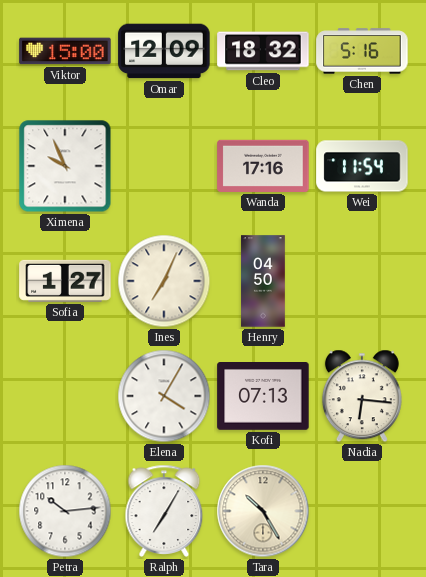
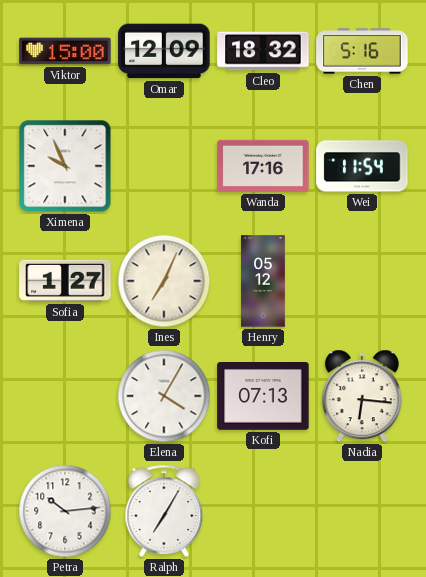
Henry: 04:50 -> 05:12 (263, 281)
Tara: 10:25 -> none (263, 511)
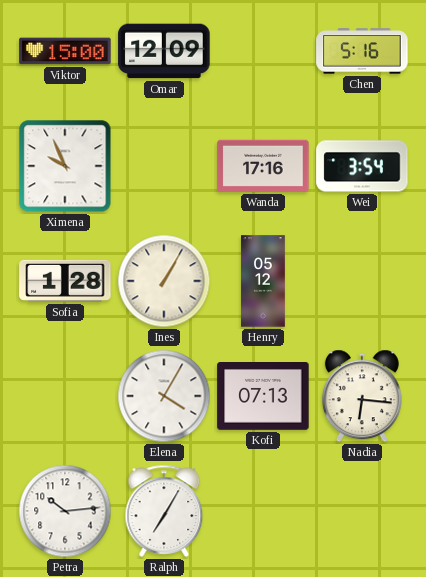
Cleo: 18:32 -> none (263, 51)
Wei: 11:54 -> 3:54 (362, 166)
Sofia: 1:27 -> 1:28 (65, 281)
Ines: 7:04 -> 1:05 (164, 281)
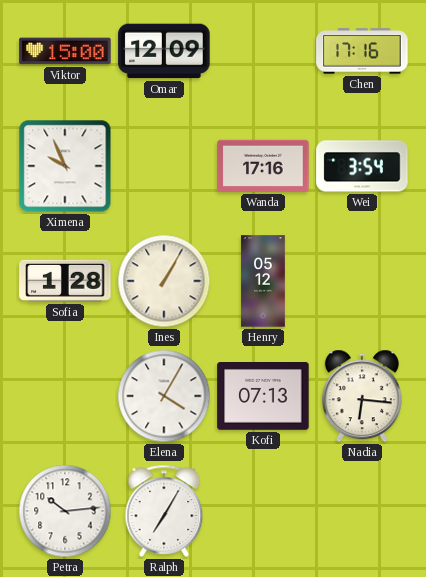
Chen: 5:16 -> 17:16 (362, 51)
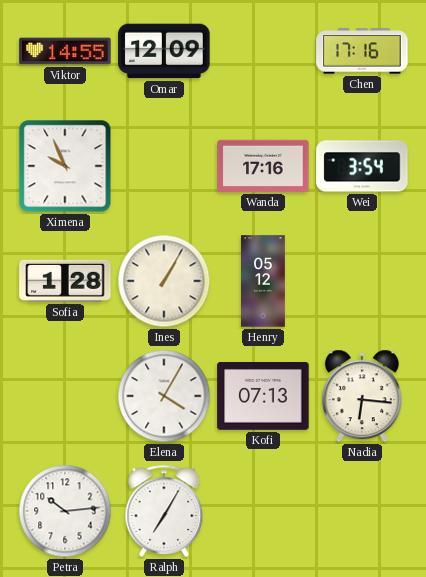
Viktor: 15:00 -> 14:55 (65, 51)
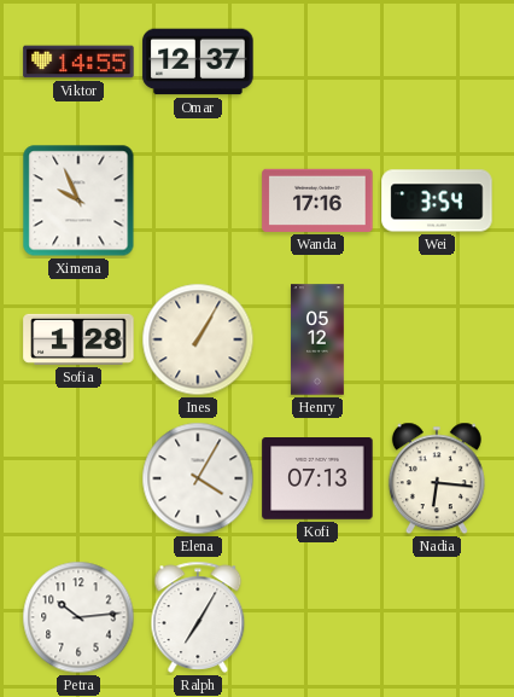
Omar: 12:09 -> 12:37 (198, 62)
Chen: 17:16 -> none (362, 51)
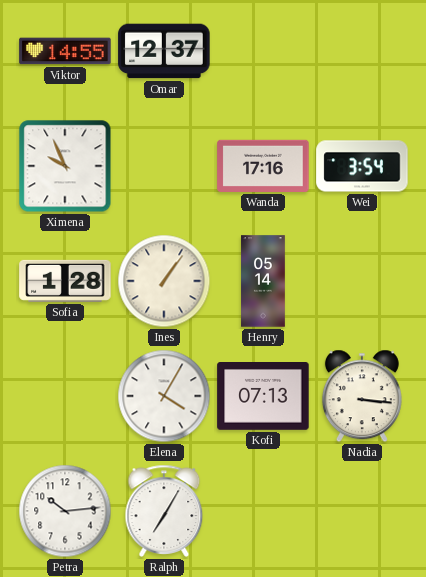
Ines: 1:05 -> 1:06 (164, 281)
Henry: 05:12 -> 05:14 (263, 281)
Nadia: 6:16 -> 3:16 (362, 396)
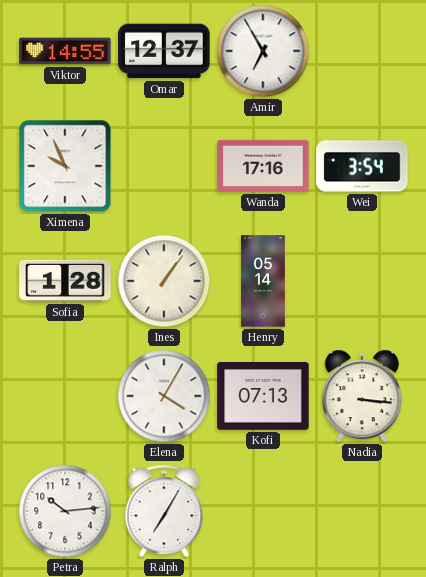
Amir: none -> 6:55 (263, 51)
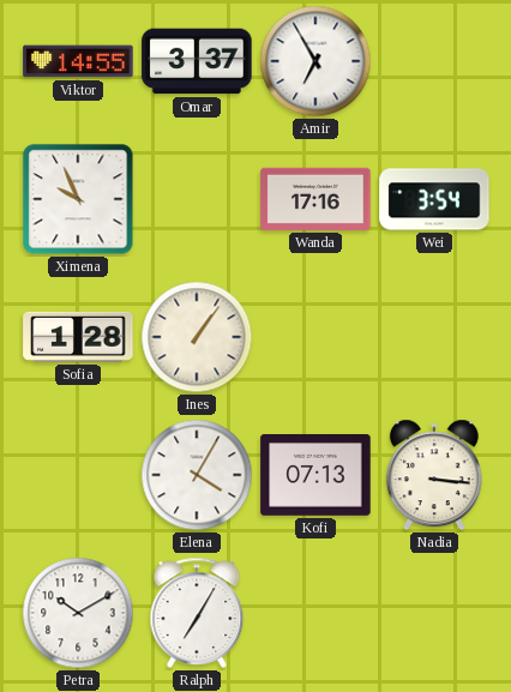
Omar: 12:37 -> 3:37 (197, 61)
Henry: 05:14 -> none (263, 281)
Petra: 10:14 -> 10:10 (78, 613)
